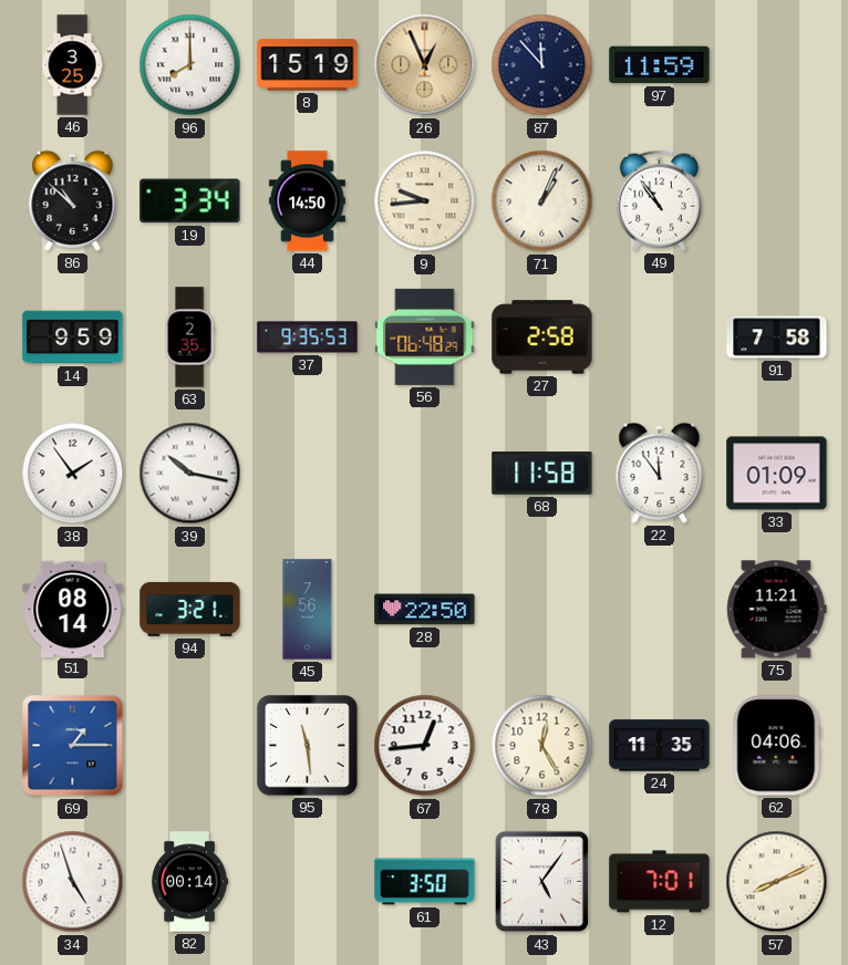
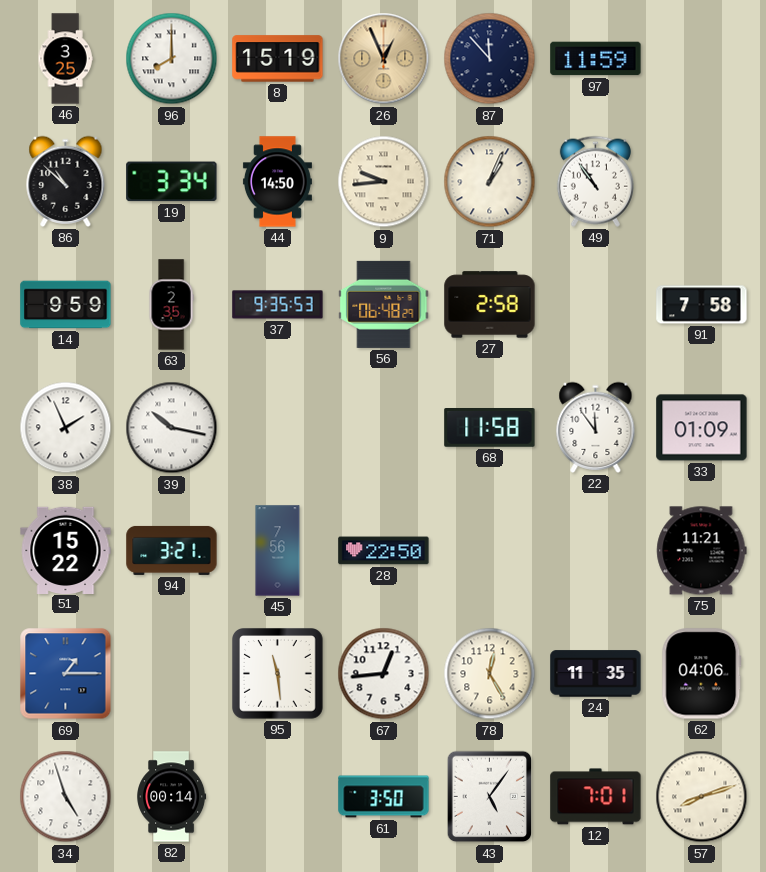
38: 1:54 -> 1:56 (66, 428)
51: 08:14 -> 15:22 (66, 550)
57: 8:11 -> 8:12 (702, 797)
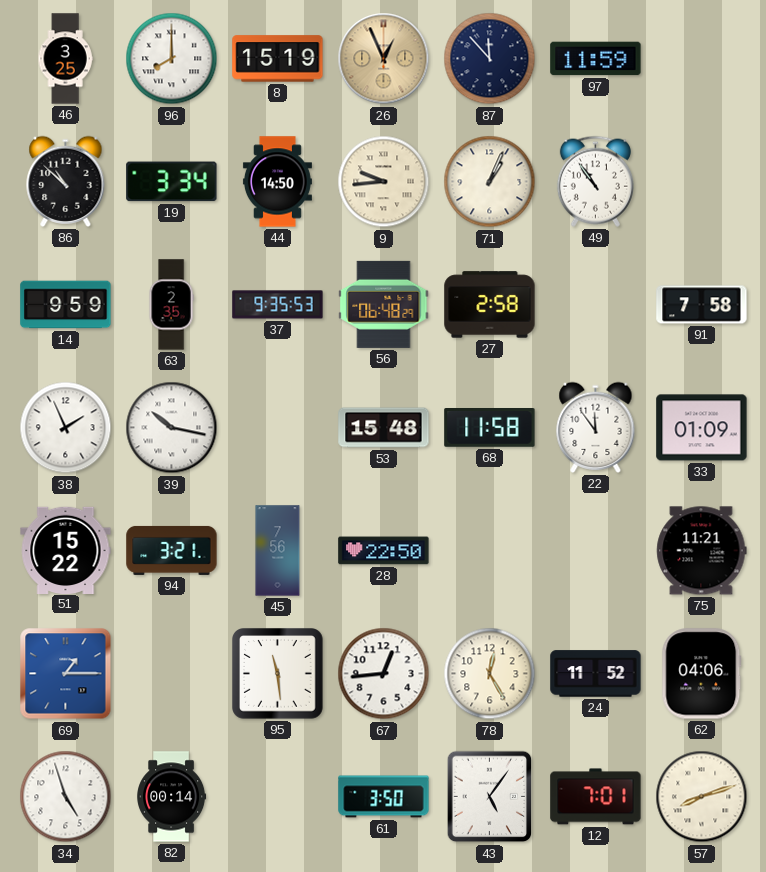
53: none -> 15:48 (384, 428)
24: 11:35 -> 11:52 (596, 674)
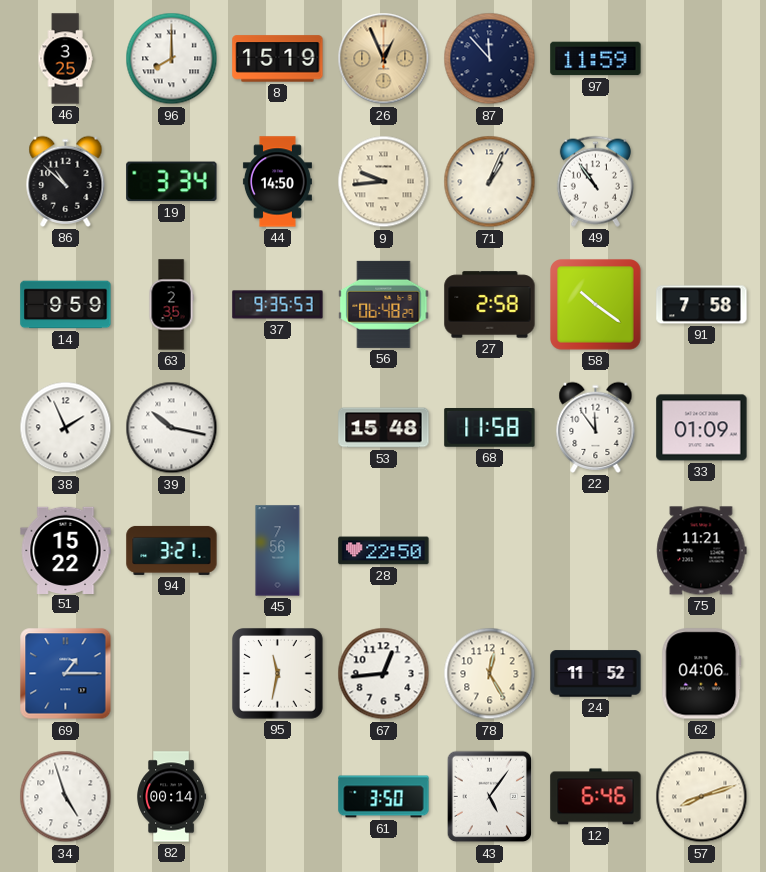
58: none -> 10:21 (596, 305)
95: 11:29 -> 11:32 (278, 674)
12: 7:01 -> 6:46 (596, 797)
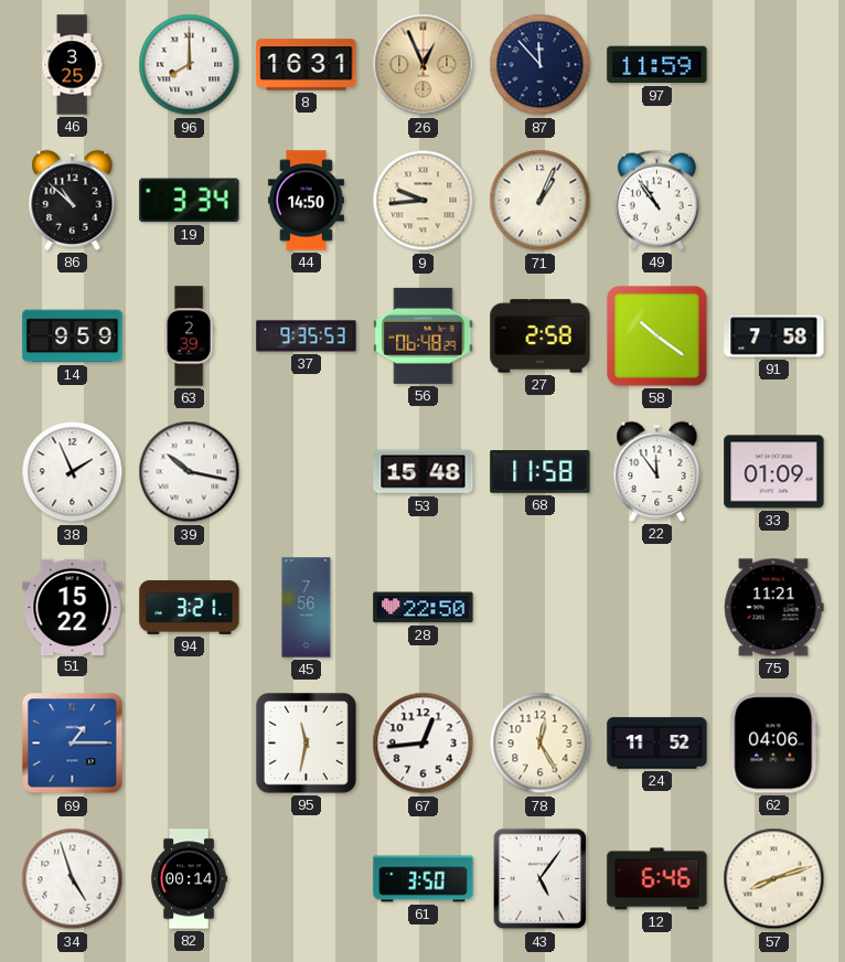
8: 15:19 -> 16:31 (307, 65)
63: 2:35 -> 2:39 (189, 336)
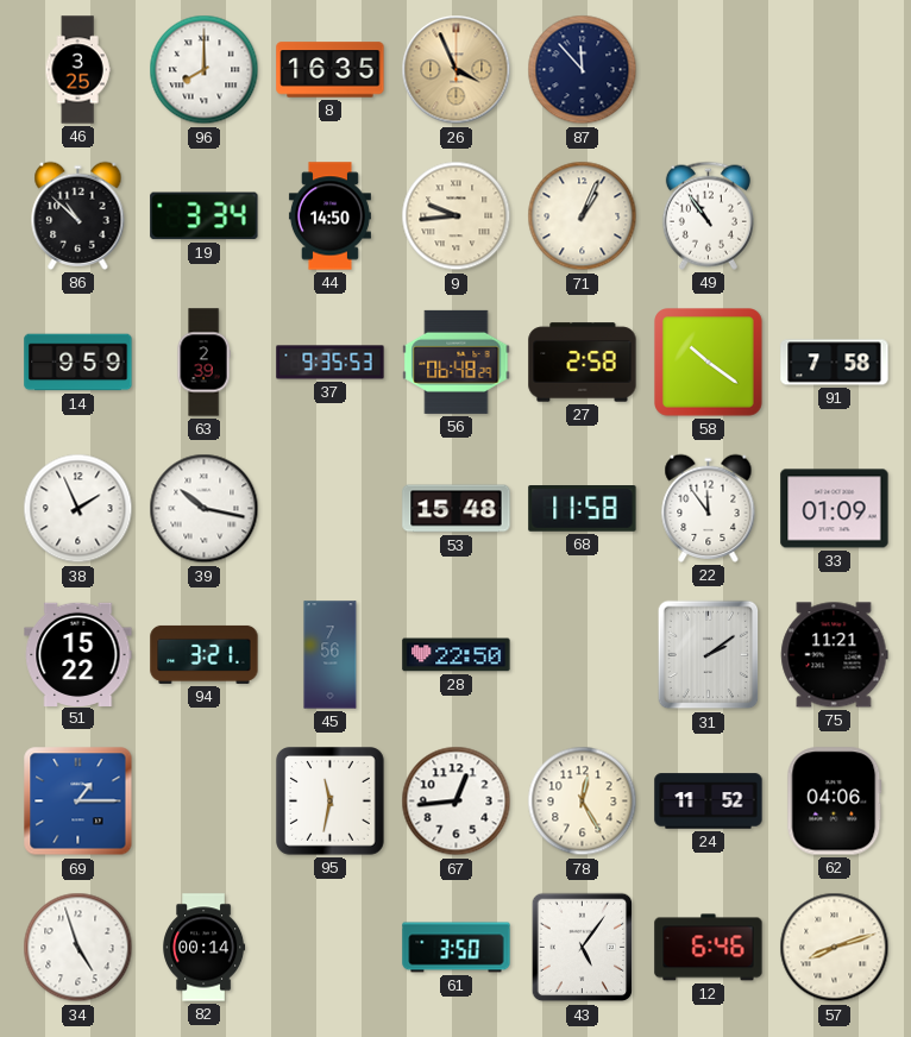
8: 16:31 -> 16:35 (331, 70)
26: 12:56 -> 3:56 (457, 70)
97: 11:59 -> none (657, 65)
31: none -> 2:09 (709, 655)
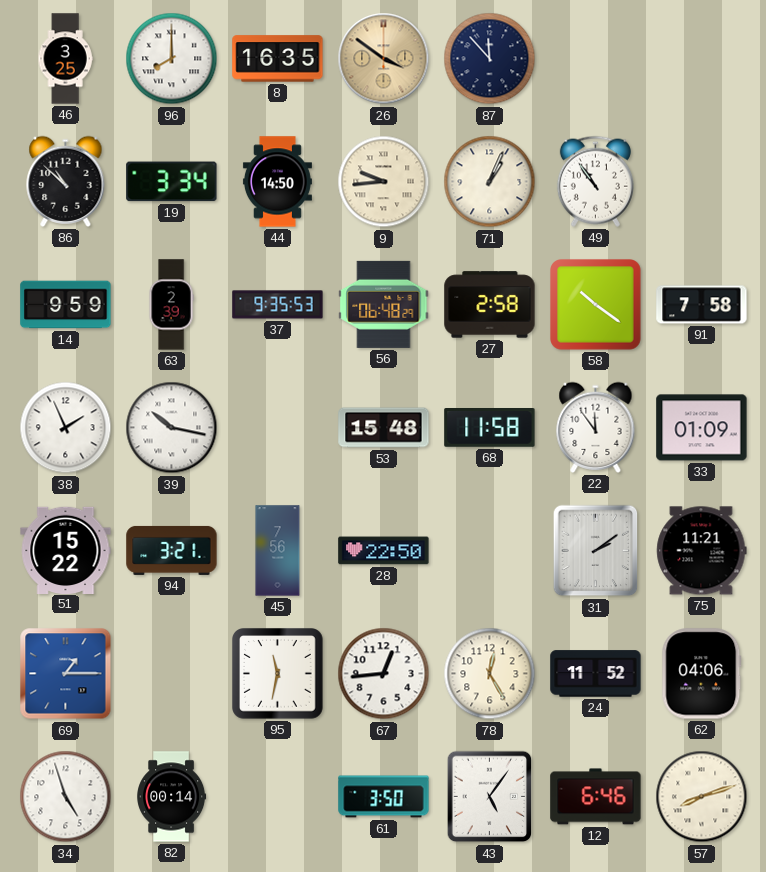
26: 3:56 -> 3:51 (384, 59)
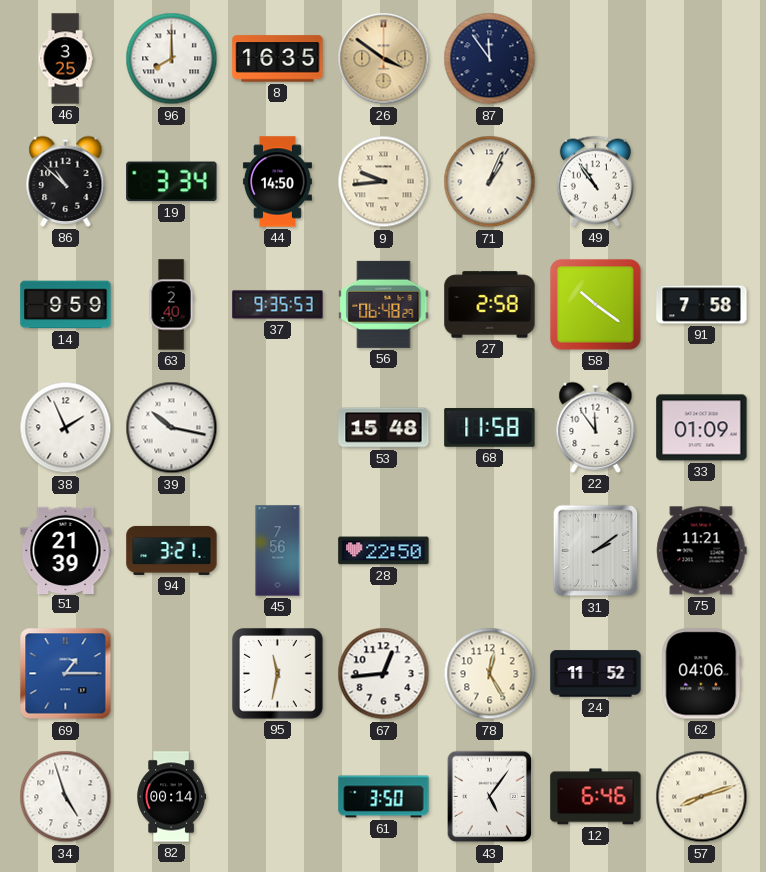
87: 11:53 -> 11:54 (490, 59)
63: 2:39 -> 2:40 (171, 305)
51: 15:22 -> 21:39 (66, 550)
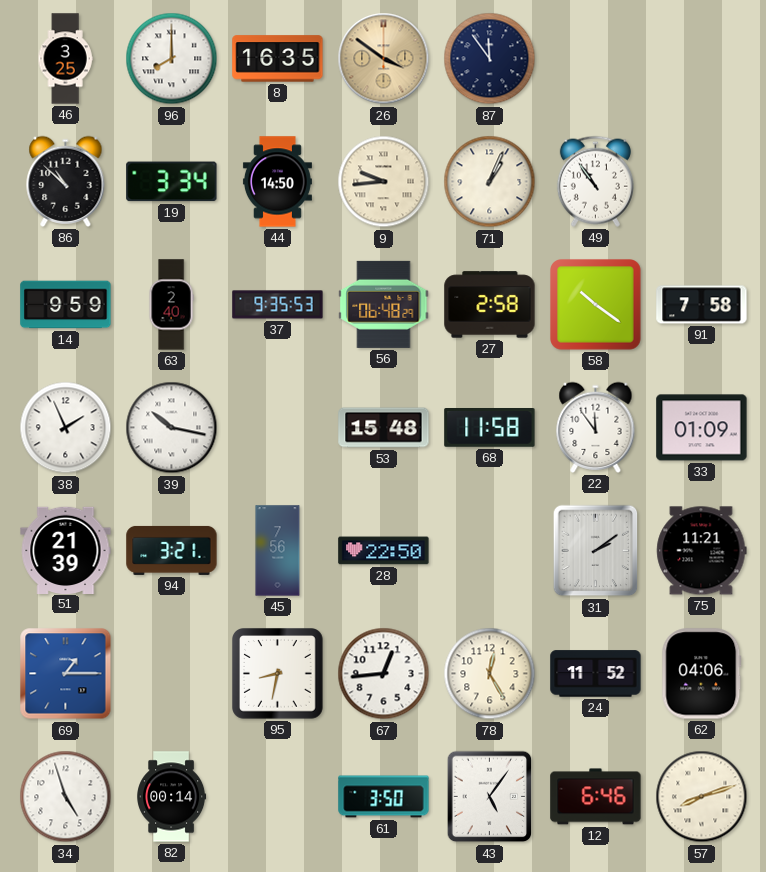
95: 11:32 -> 8:32 (278, 674)
